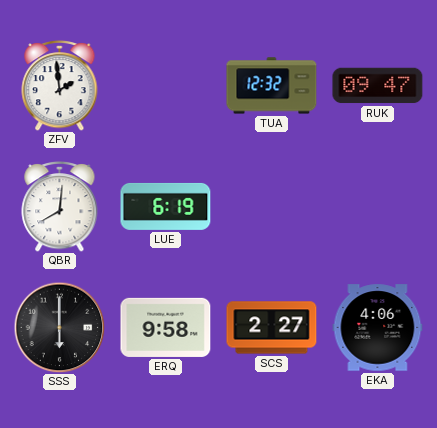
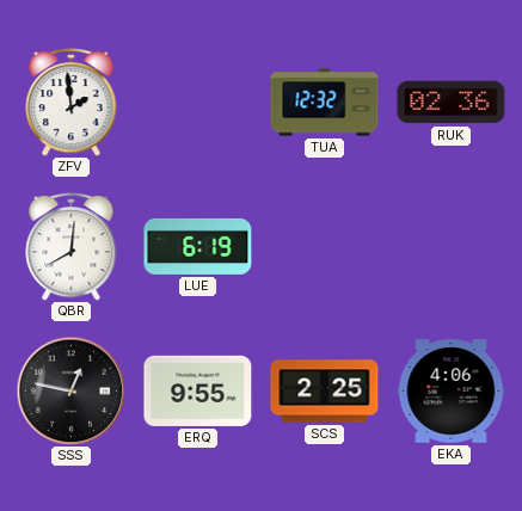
RUK: 09:47 -> 02:36 (452, 103)
SSS: 6:00 -> 12:47 (70, 390)
ERQ: 9:58 -> 9:55 (198, 390)
SCS: 2:27 -> 2:25 (325, 392)
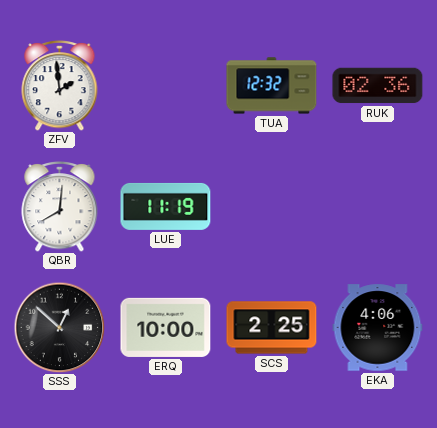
LUE: 6:19 -> 11:19 (166, 206)
SSS: 12:47 -> 12:52 (59, 327)
ERQ: 9:55 -> 10:00 (166, 327)
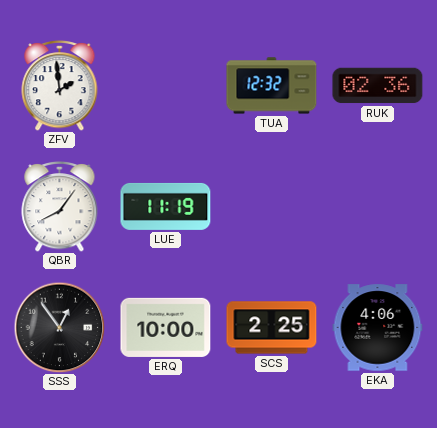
QBR: 8:01 -> 8:06 (60, 206)
SSS: 12:52 -> 12:54 (59, 327)
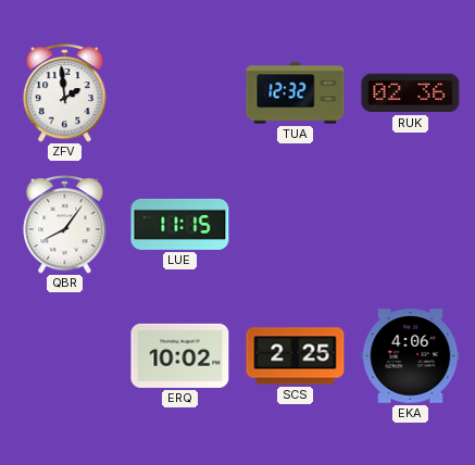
LUE: 11:19 -> 11:15 (180, 224)
SSS: 12:54 -> none (59, 327)
ERQ: 10:00 -> 10:02 (180, 355)
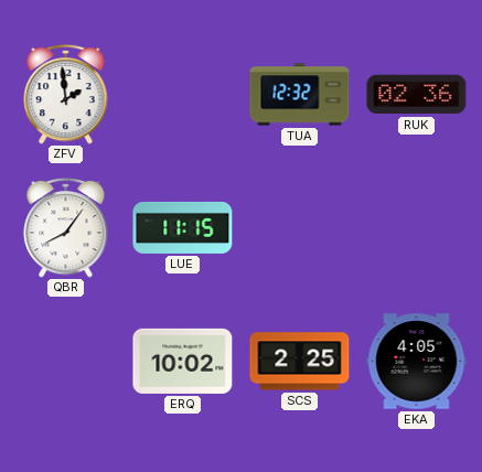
EKA: 4:06 -> 4:05 (417, 362)
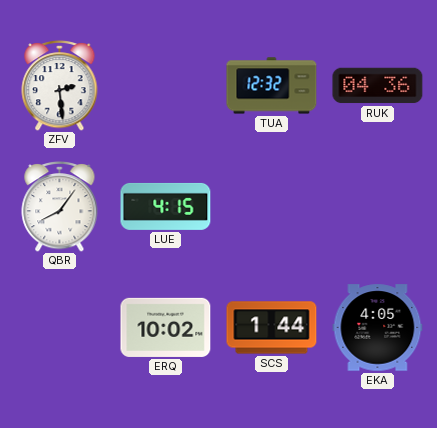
ZFV: 1:59 -> 2:29 (60, 85)
RUK: 02:36 -> 04:36 (378, 86)
LUE: 11:15 -> 4:15 (166, 206)
SCS: 2:25 -> 1:44 (272, 328)
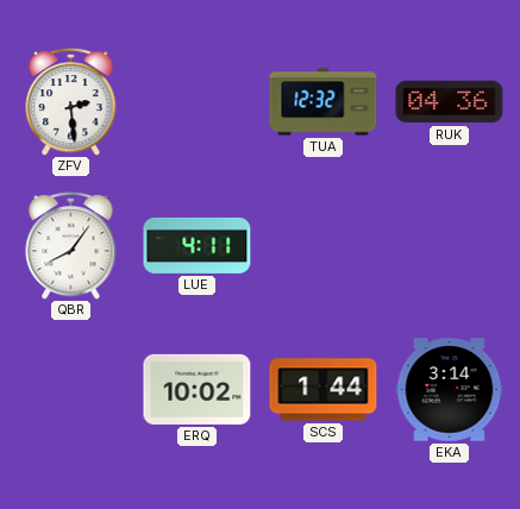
LUE: 4:15 -> 4:11 (198, 245)
EKA: 4:05 -> 3:14 (450, 390)
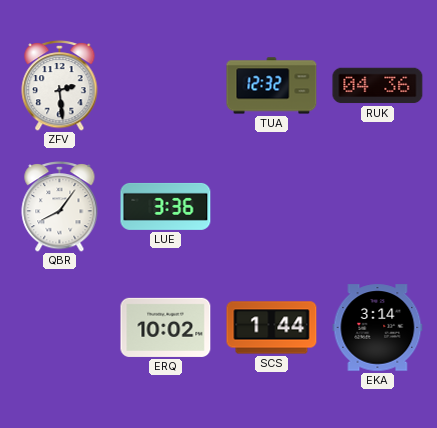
LUE: 4:11 -> 3:36 (166, 206)
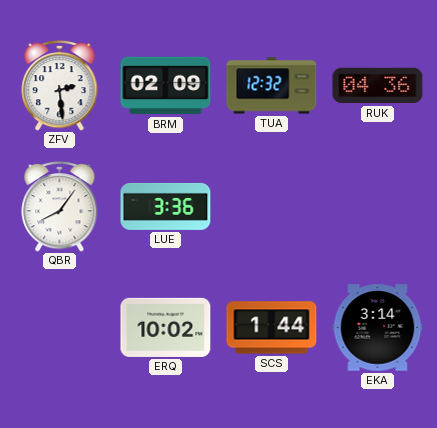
BRM: none -> 02:09 (166, 86)
